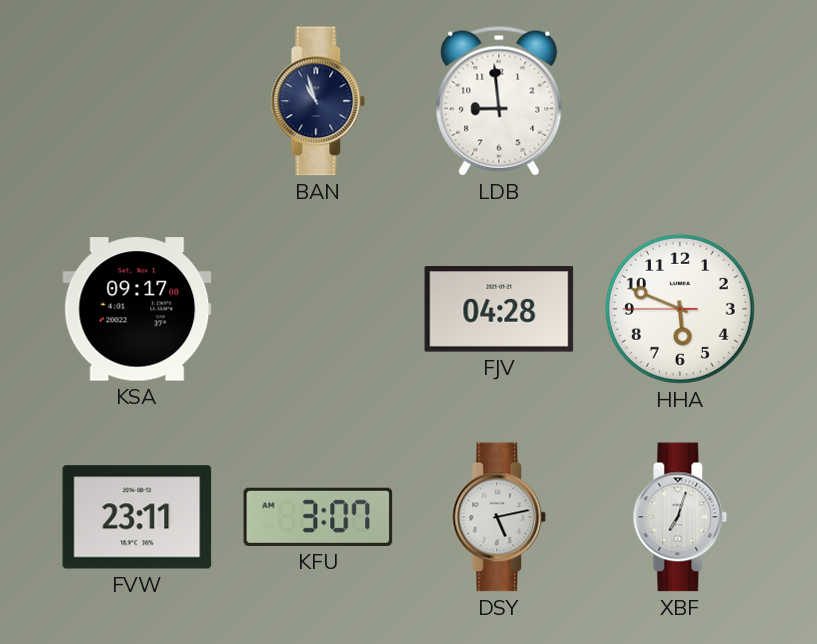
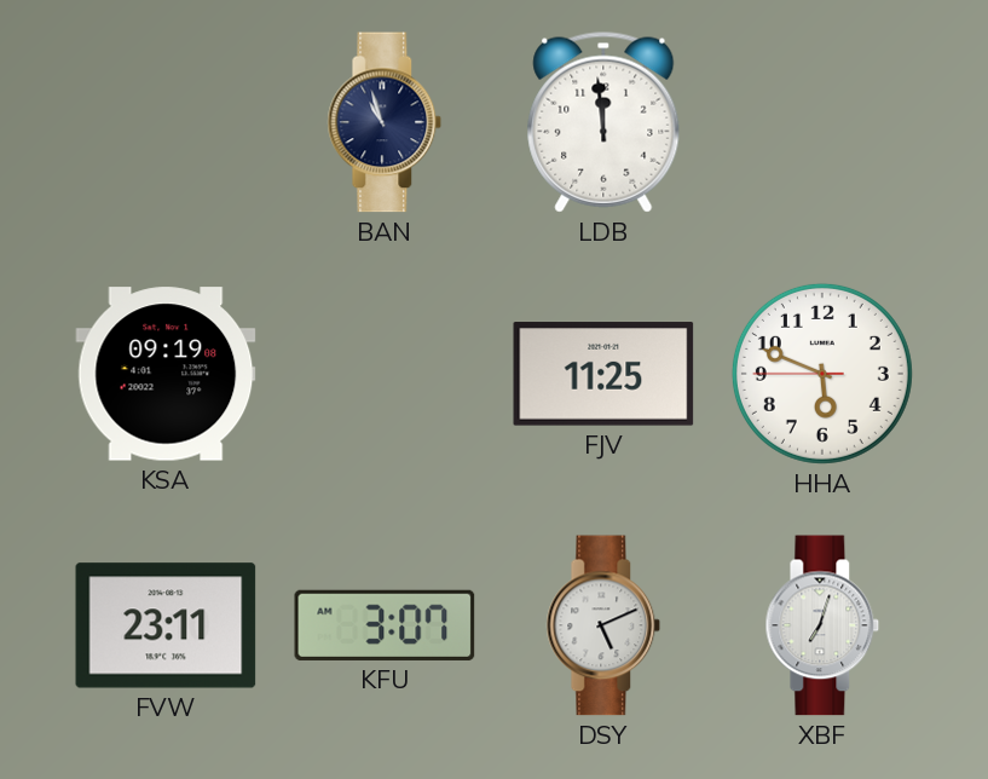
LDB: 8:59 -> 11:59 (603, 122)
KSA: 09:17 -> 09:19 (166, 374)
FJV: 04:28 -> 11:25 (603, 374)
DSY: 5:13 -> 5:11 (603, 625)
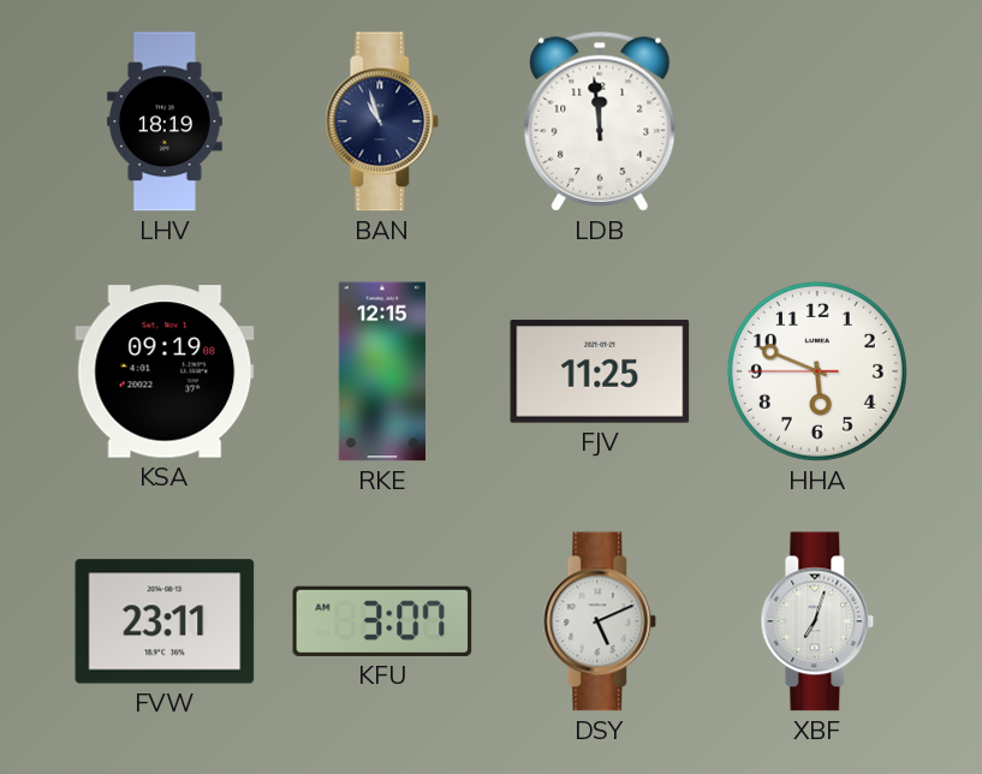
LHV: none -> 18:19 (165, 121)
RKE: none -> 12:15 (382, 371)
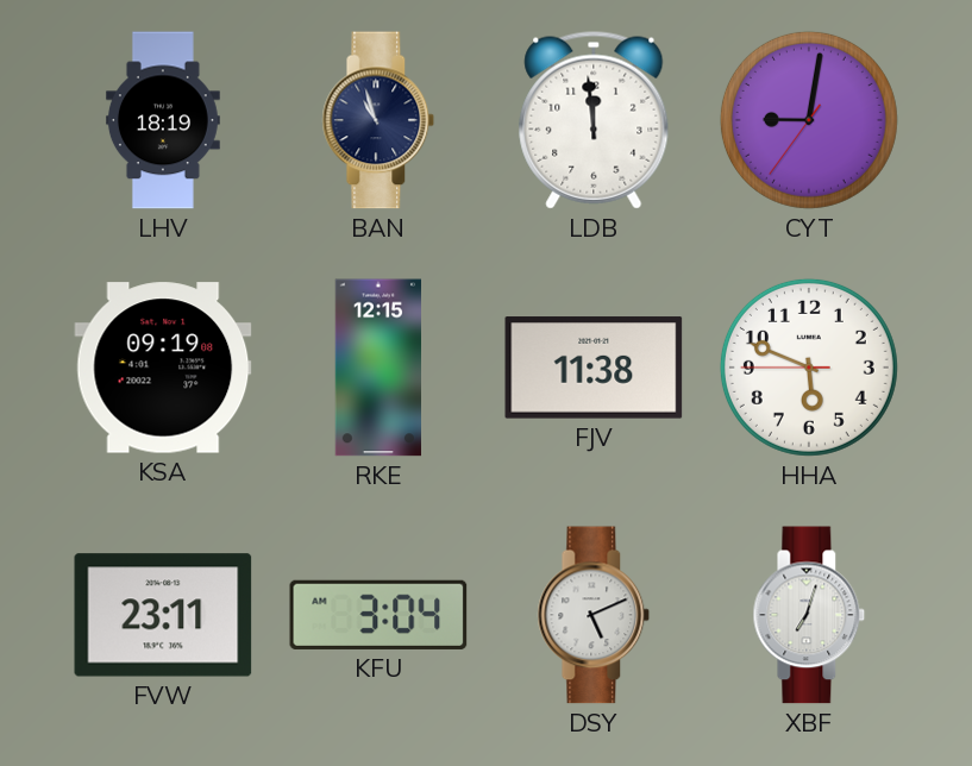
CYT: none -> 9:01 (809, 120)
FJV: 11:25 -> 11:38 (594, 368)
KFU: 3:07 -> 3:04 (378, 615)
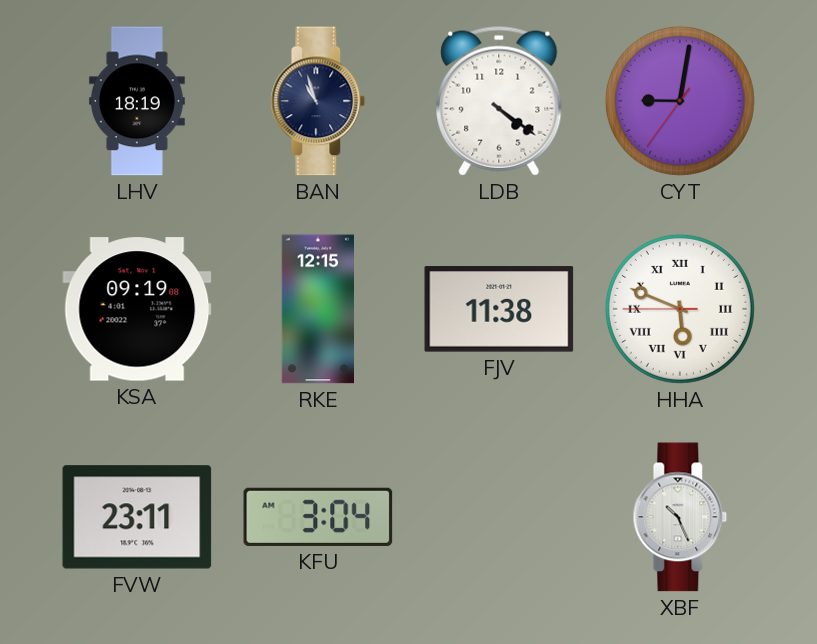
LDB: 11:59 -> 4:21 (499, 101)
HHA numerals: Arabic -> Roman (680, 309)
DSY: 5:11 -> none (594, 615)
XBF: 7:03 -> 10:26 (680, 517)
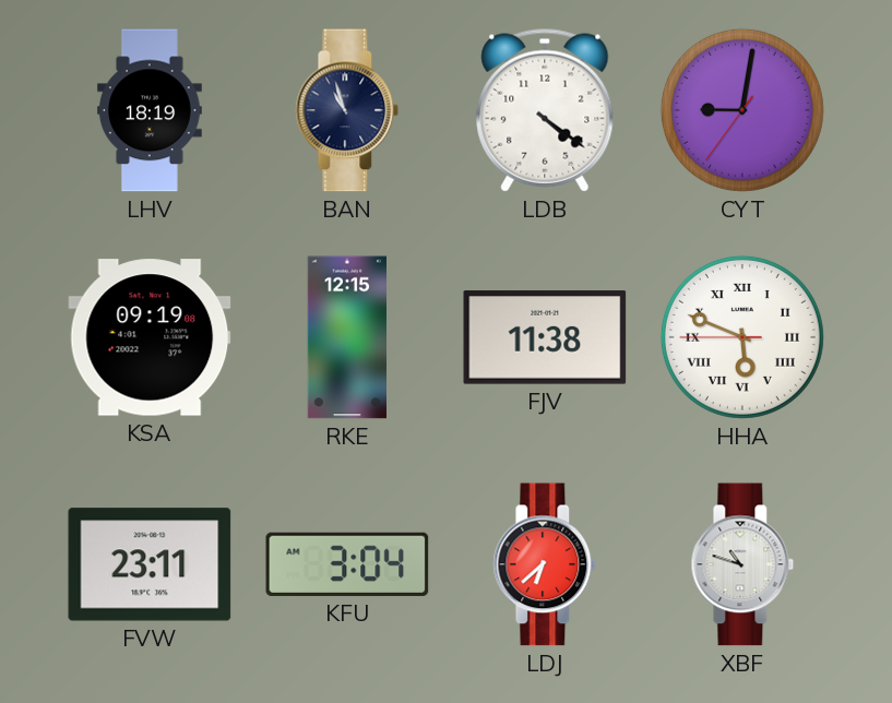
LDJ: none -> 6:38 (545, 564)
XBF: 10:26 -> 10:48 (742, 564)
